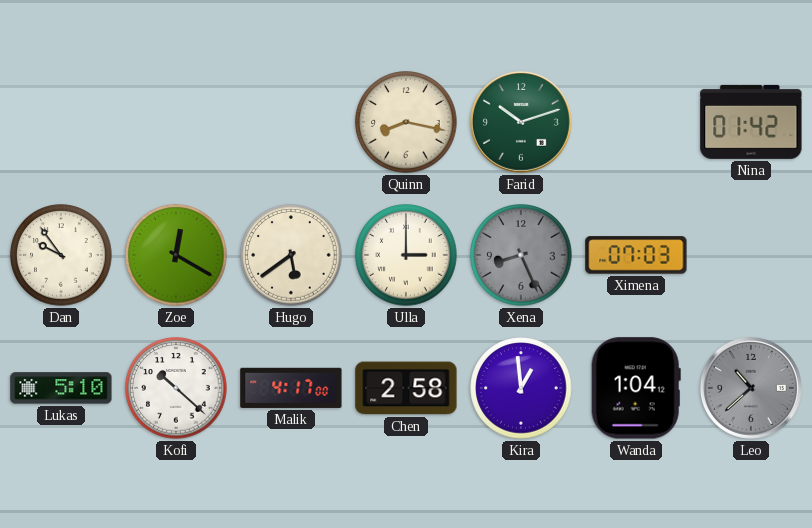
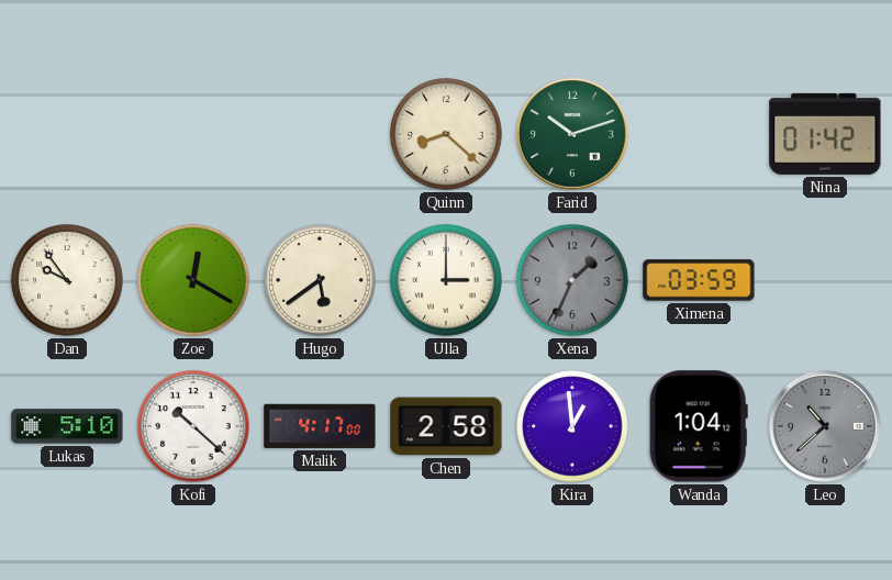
Quinn: 8:17 -> 8:22 (446, 134)
Xena: 8:26 -> 1:34 (572, 280)
Ximena: 07:03 -> 03:59 (699, 280)
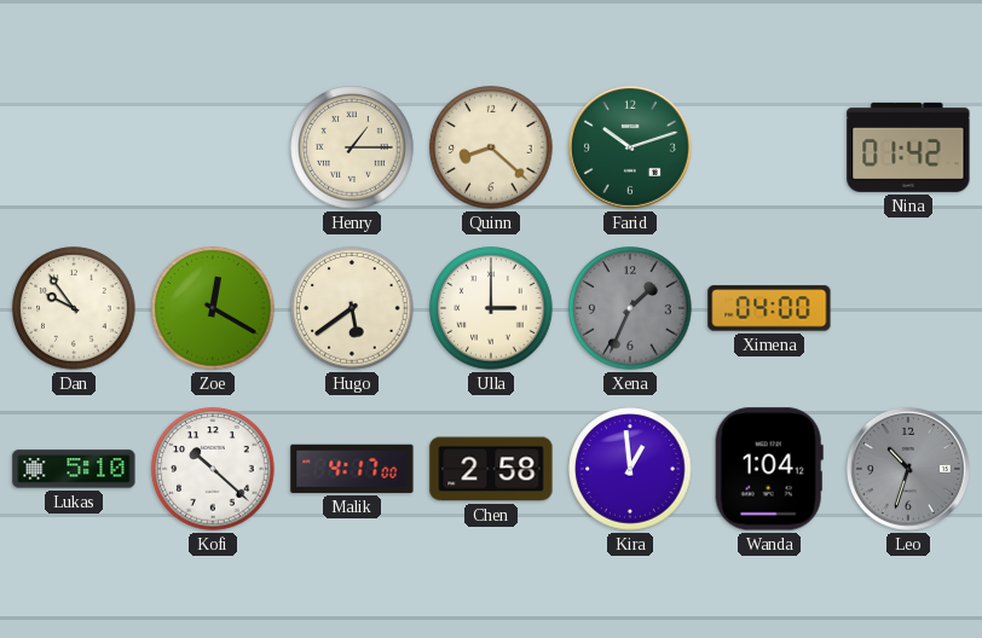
Henry: none -> 1:15 (352, 147)
Ximena: 03:59 -> 04:00 (769, 308)
Leo: 10:38 -> 10:33 (908, 469)
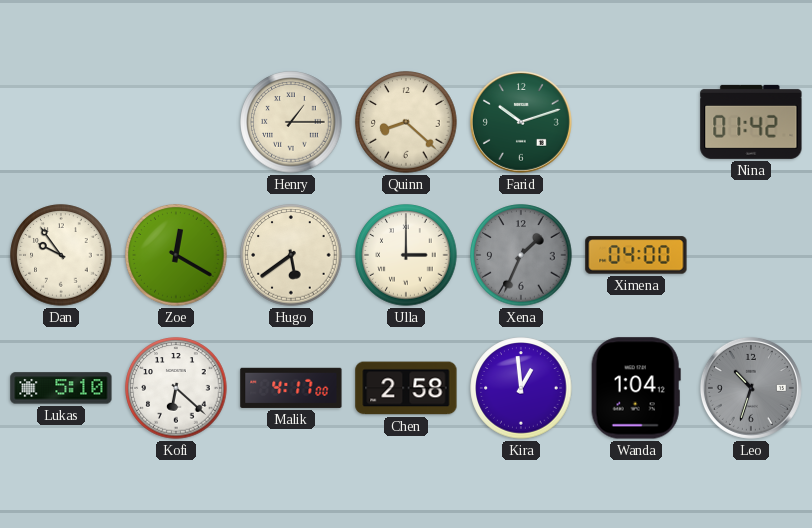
Kofi: 10:22 -> 6:22 (176, 388)
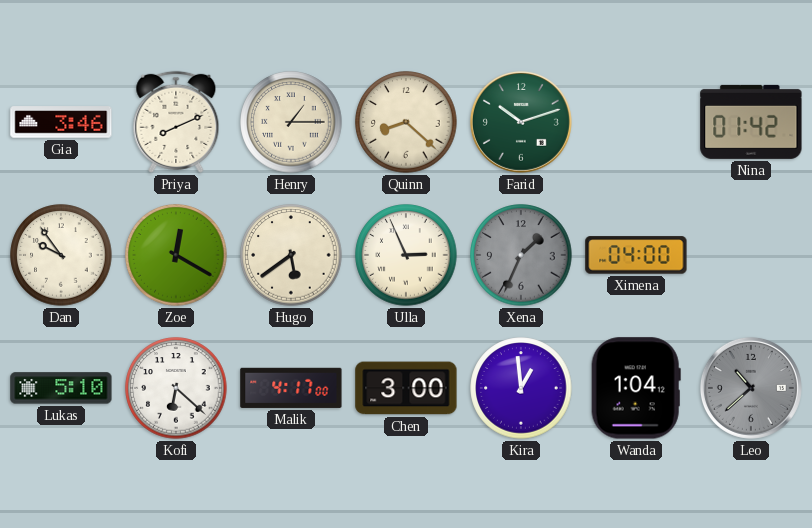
Gia: none -> 3:46 (61, 122)
Priya: none -> 8:11 (176, 122)
Ulla: 3:00 -> 2:56 (406, 255)
Chen: 2:58 -> 3:00 (406, 388)
Leo: 10:33 -> 10:38 (751, 388)
